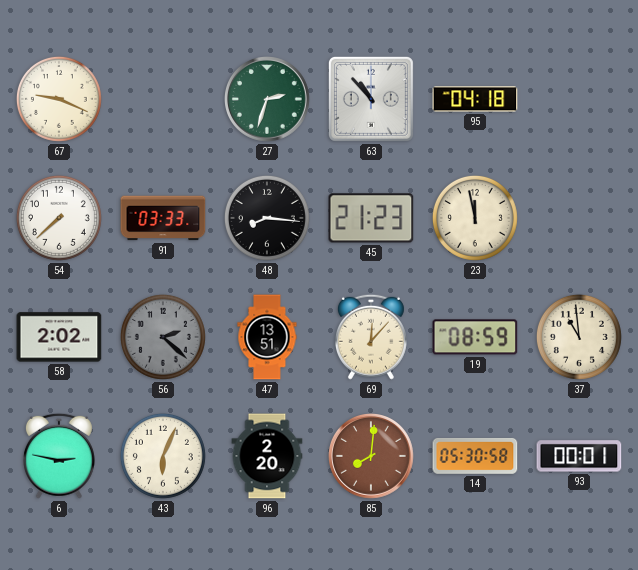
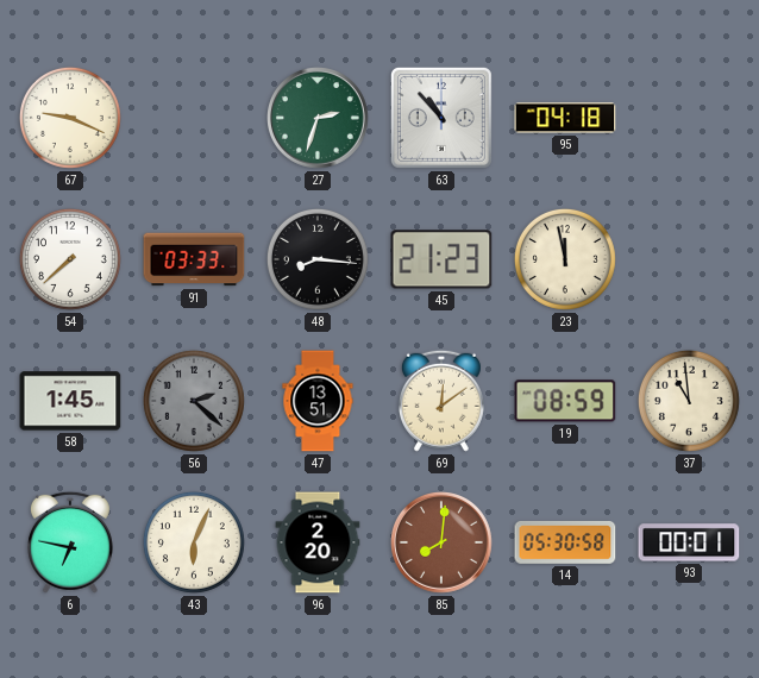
58: 2:02 -> 1:45 (70, 401)
69: 12:07 -> 12:09 (441, 401)
6: 2:47 -> 6:47 (70, 542)
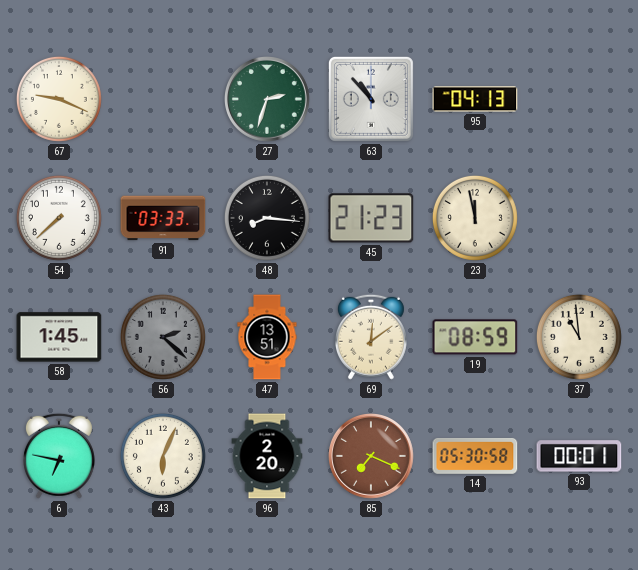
95: 04:18 -> 04:13 (475, 99)
85: 8:01 -> 7:19 (372, 457)
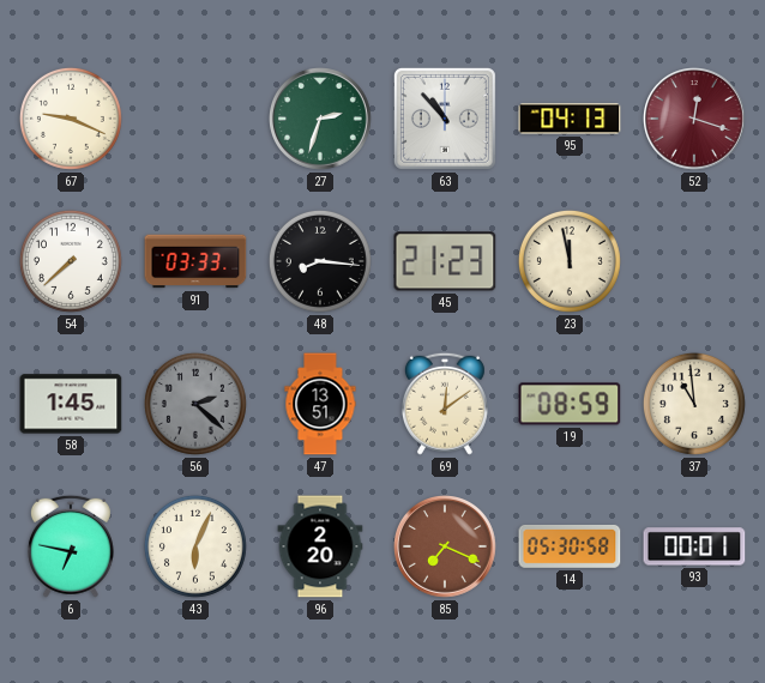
52: none -> 12:18 (695, 120)
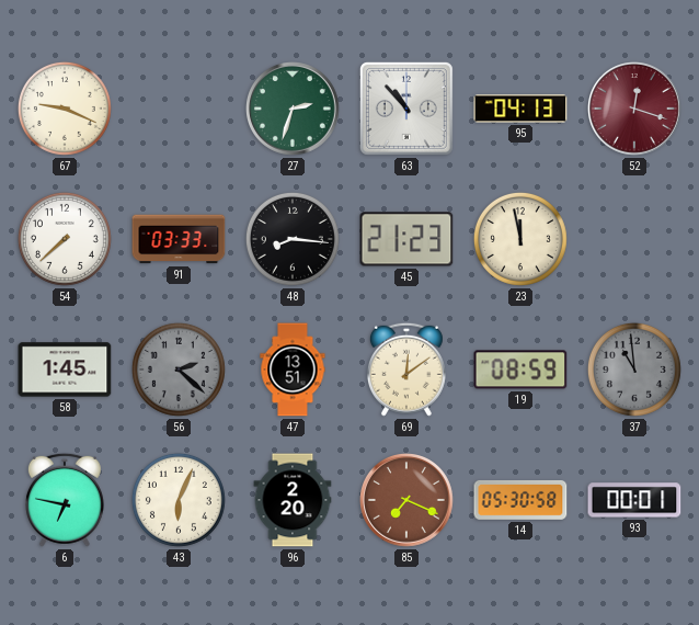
37 dial: cream -> grey (634, 370)
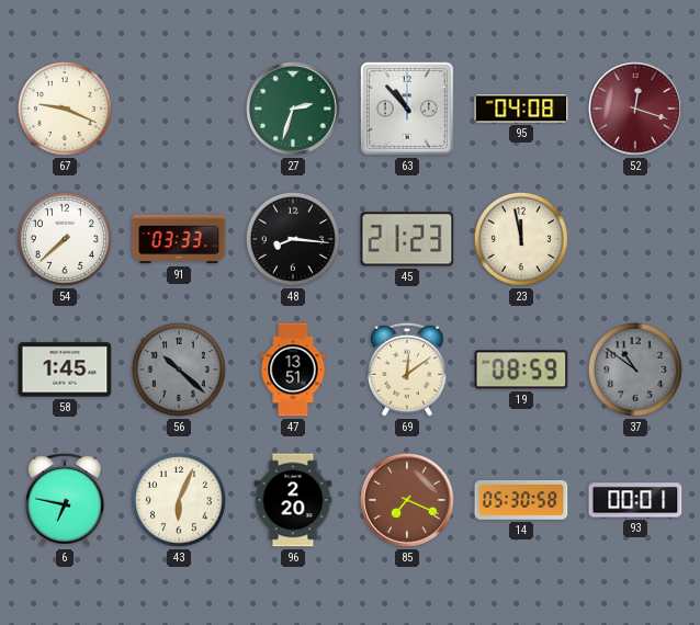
95: 04:13 -> 04:08 (521, 109)
56: 2:22 -> 10:22 (179, 370)
37: 10:59 -> 10:51 (635, 370)
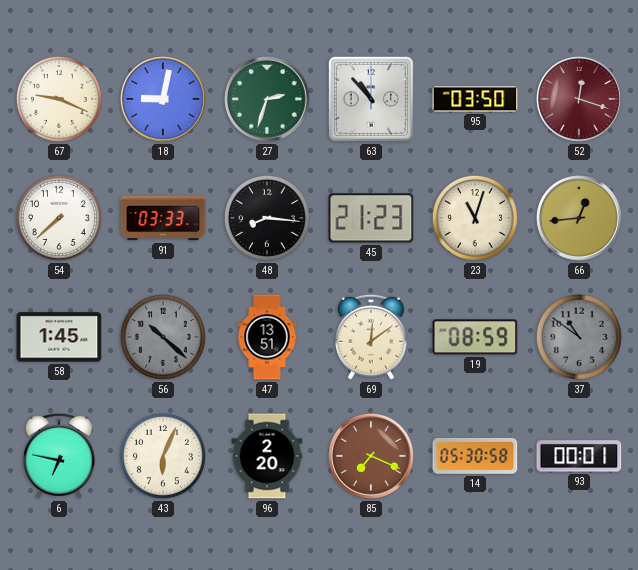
18: none -> 9:02 (164, 100)
95: 04:08 -> 03:50 (475, 99)
23: 11:58 -> 11:03 (475, 218)
66: none -> 12:44 (580, 219)
